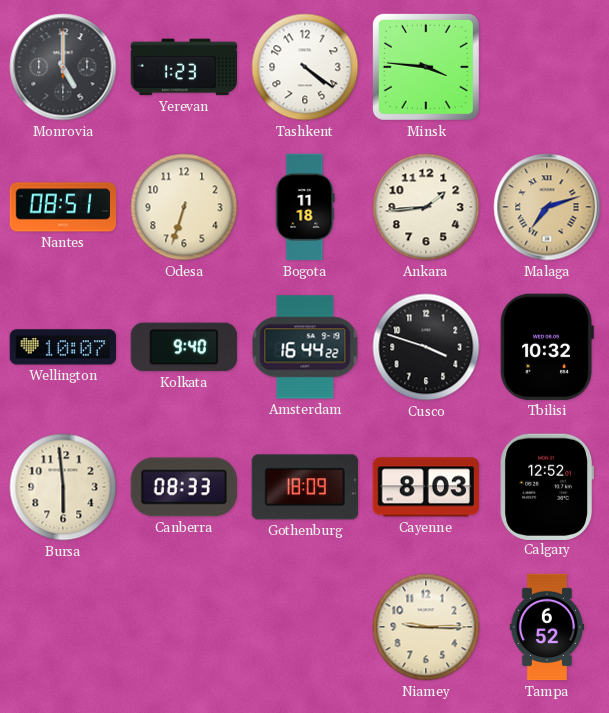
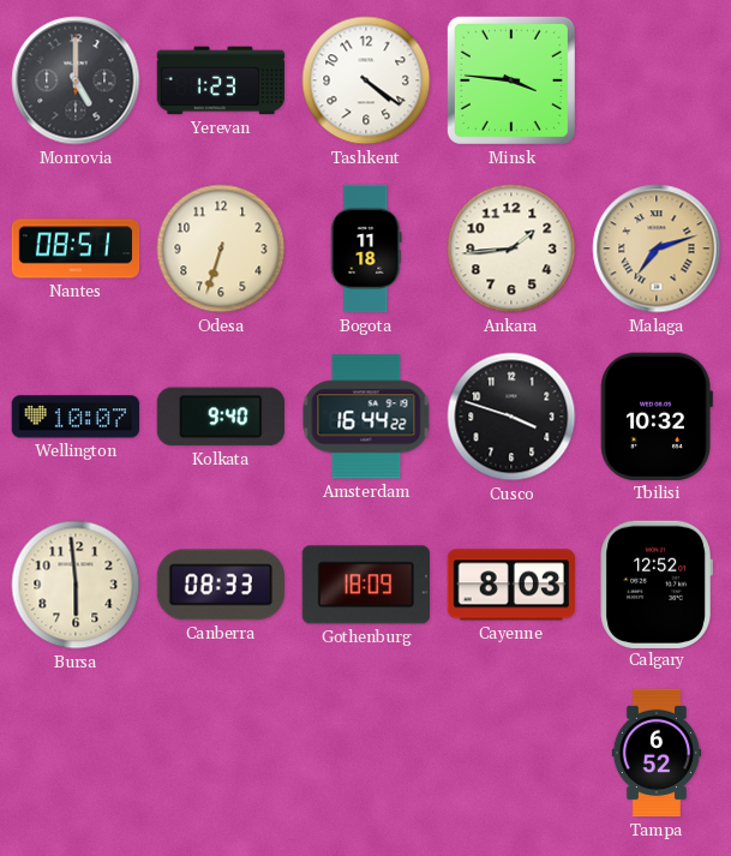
Niamey: 9:15 -> none (426, 627)
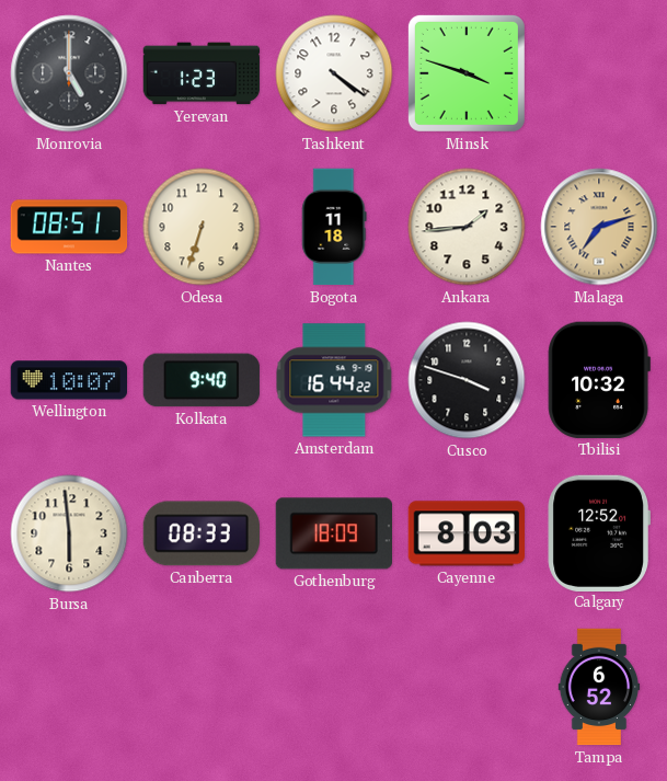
Minsk: 3:46 -> 3:48 (467, 73)
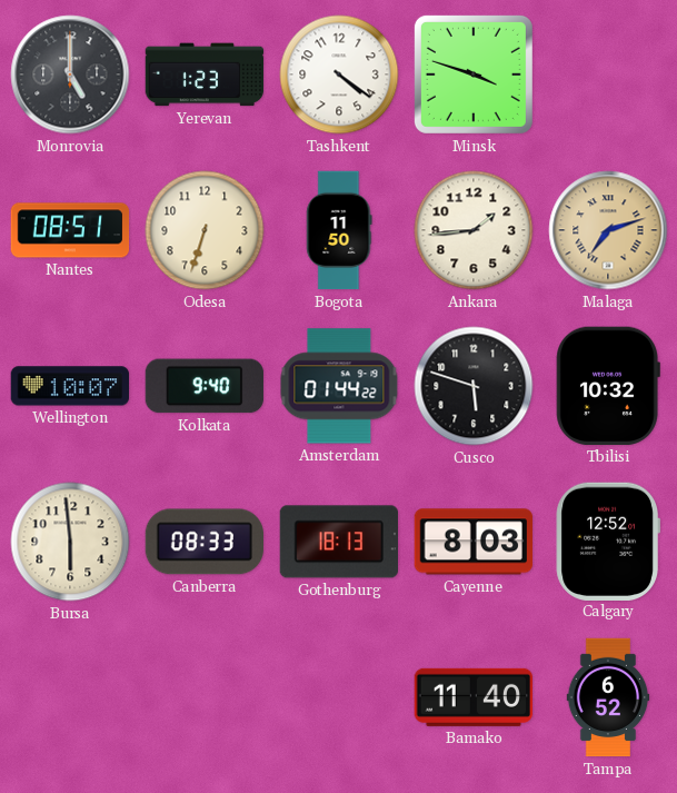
Bogota: 11:18 -> 11:50 (339, 230)
Amsterdam: 16:44 -> 01:44 (339, 386)
Cusco: 3:48 -> 5:48 (474, 386)
Gothenburg: 18:09 -> 18:13 (338, 542)
Bamako: none -> 11:40 (472, 697)
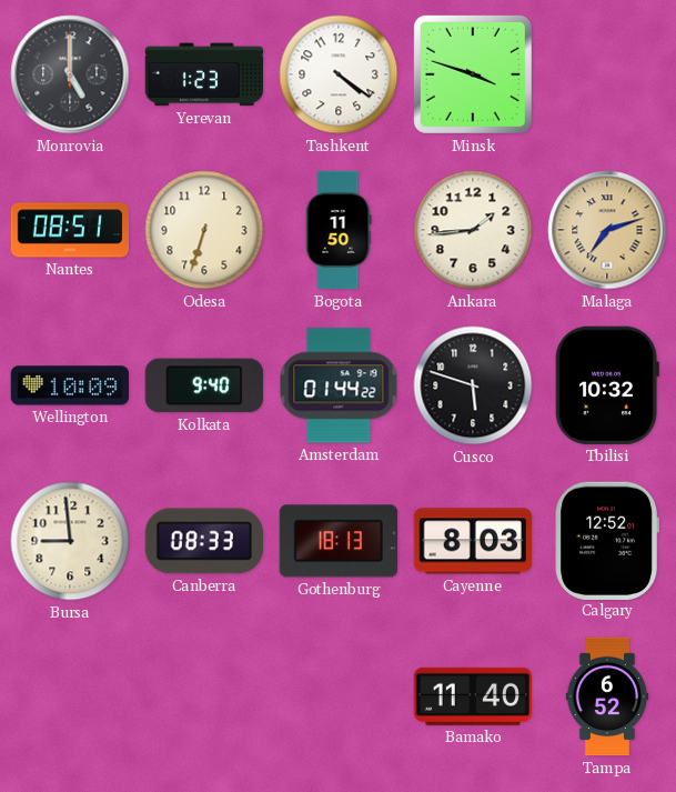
Wellington: 10:07 -> 10:09 (70, 385)
Bursa: 5:59 -> 8:59 (70, 541)
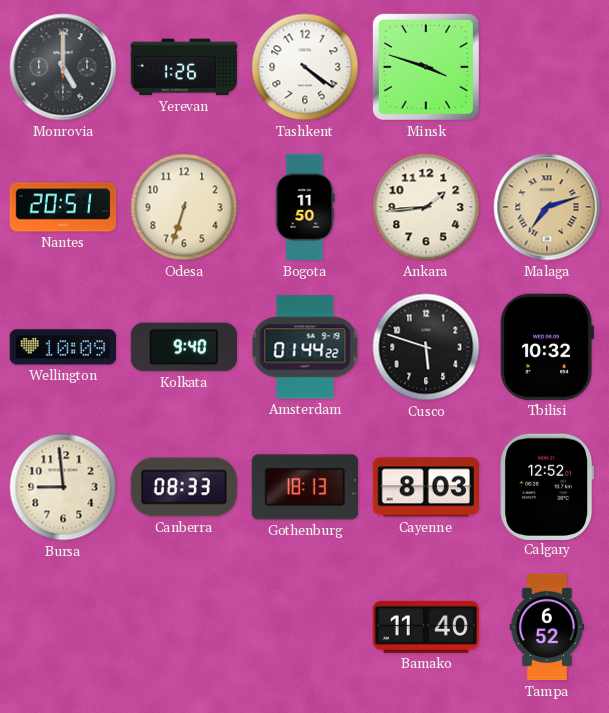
Yerevan: 1:23 -> 1:26 (184, 67)
Nantes: 08:51 -> 20:51 (63, 207)
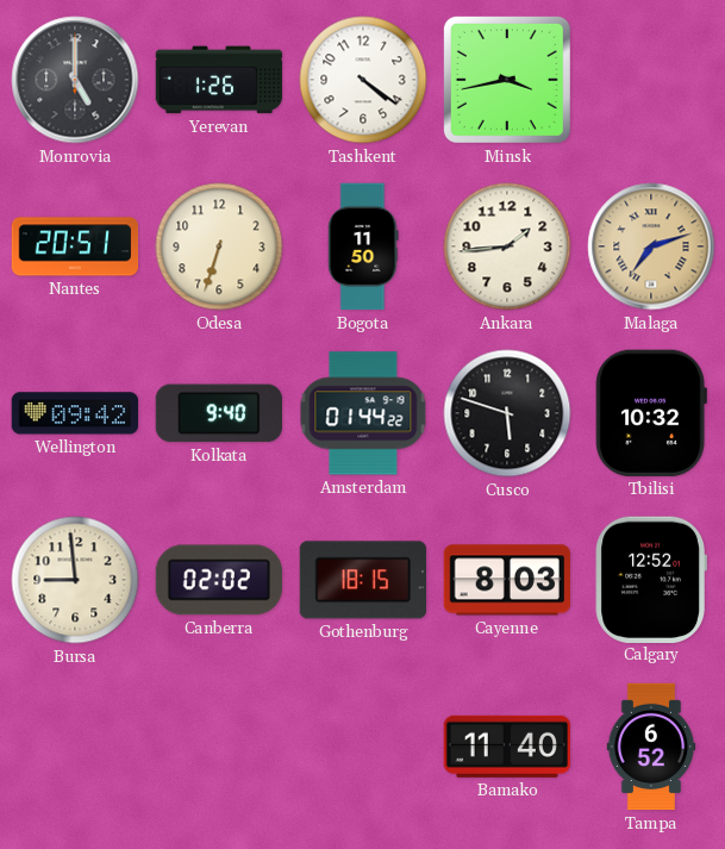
Minsk: 3:48 -> 3:43 (507, 80)
Wellington: 10:09 -> 09:42 (75, 413)
Canberra: 08:33 -> 02:02 (218, 580)
Gothenburg: 18:13 -> 18:15 (362, 580)
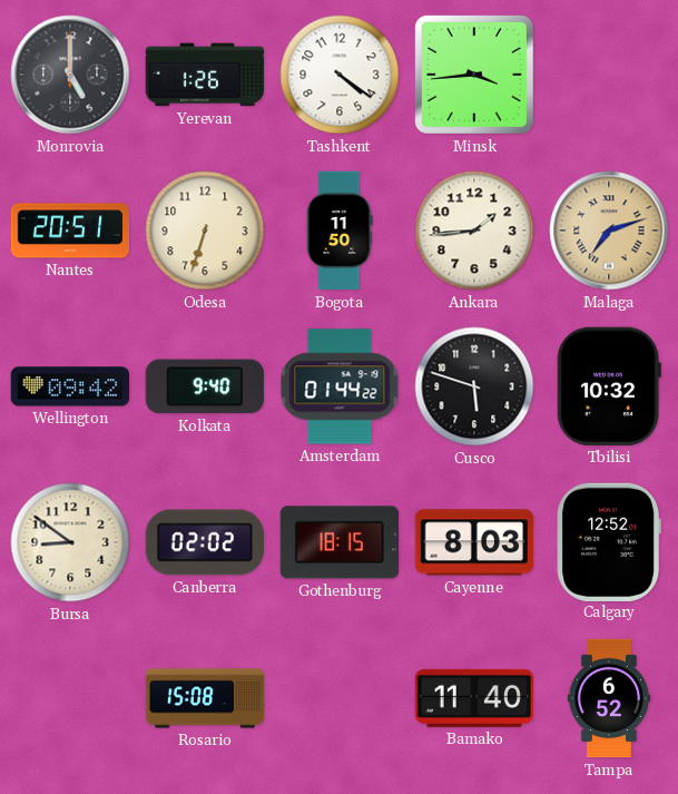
Minsk: 3:43 -> 3:44 (474, 75)
Bursa: 8:59 -> 8:51 (70, 542)
Rosario: none -> 15:08 (205, 698)
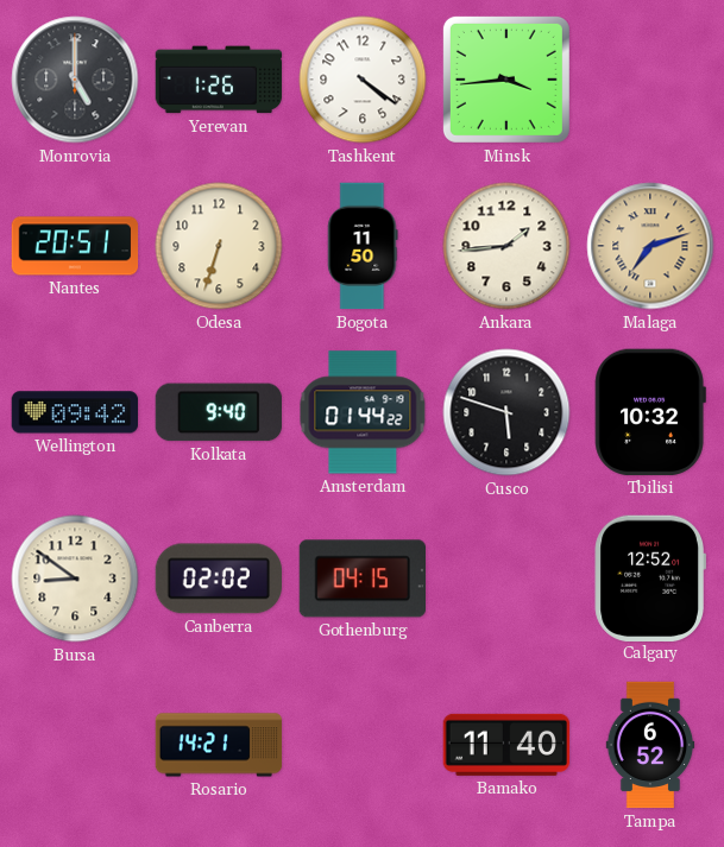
Gothenburg: 18:15 -> 04:15 (361, 579)
Cayenne: 8:03 -> none (473, 542)
Rosario: 15:08 -> 14:21 (219, 745)
